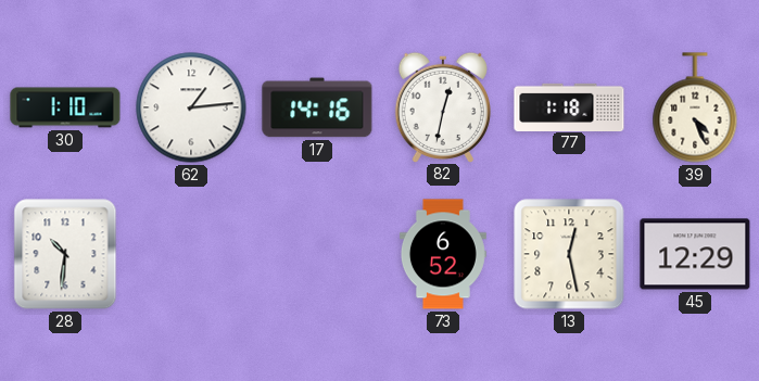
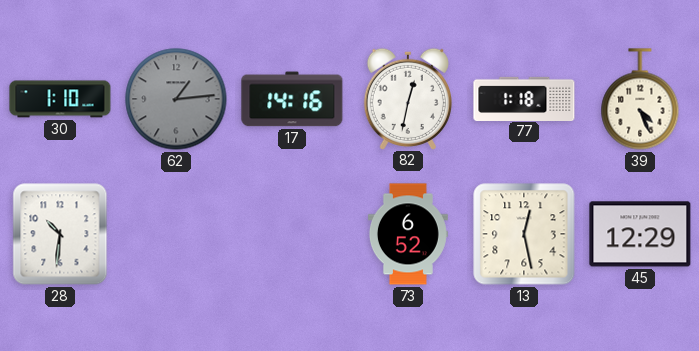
62 dial: white -> grey (176, 99)
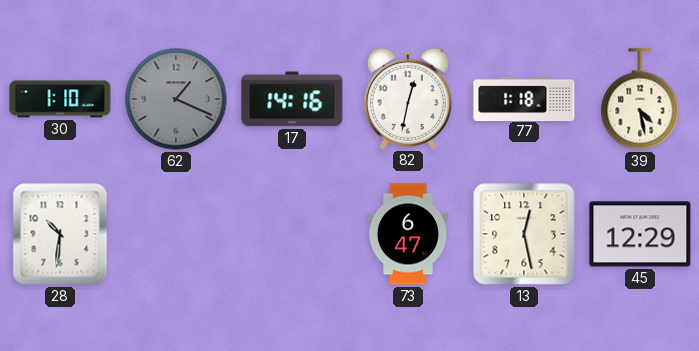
62: 1:14 -> 1:19 (176, 99)
39: 4:26 -> 4:28 (640, 99)
73: 6:52 -> 6:47 (408, 234)
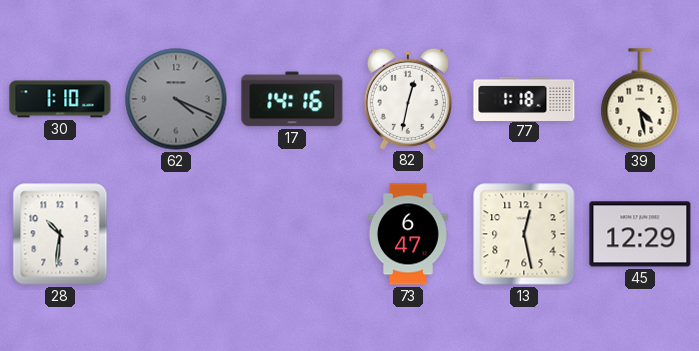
62: 1:19 -> 4:19 (176, 99)
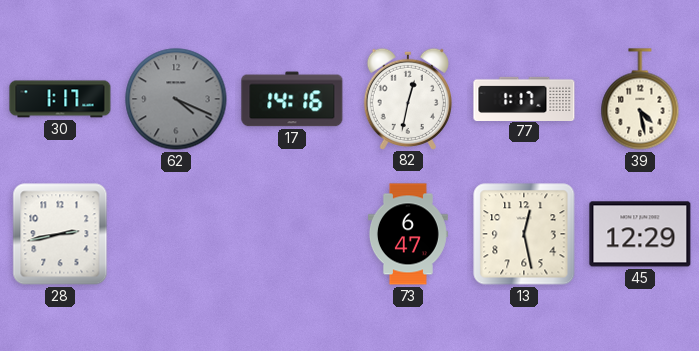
30: 1:10 -> 1:17 (60, 99)
77: 1:18 -> 1:17 (524, 98)
28: 10:31 -> 2:43 (60, 234)
